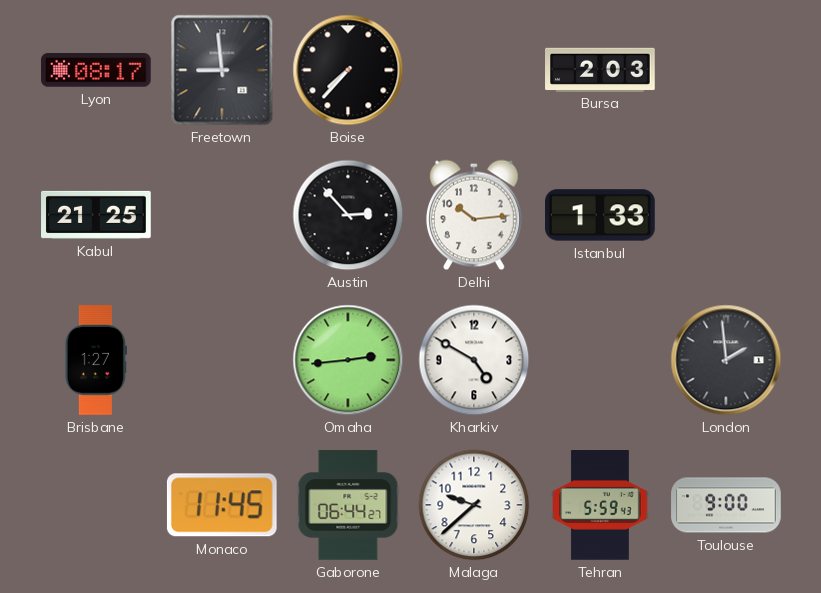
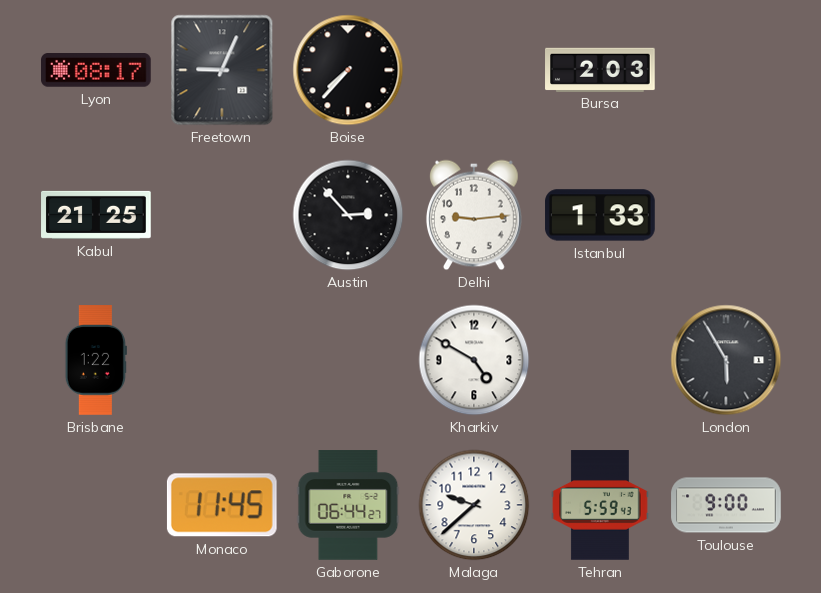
Freetown: 8:59 -> 9:04 (222, 70)
Delhi: 10:14 -> 9:14 (474, 215)
Brisbane: 1:27 -> 1:22 (96, 360)
Omaha: 2:44 -> none (348, 360)
London: 1:59 -> 5:55 (726, 360)
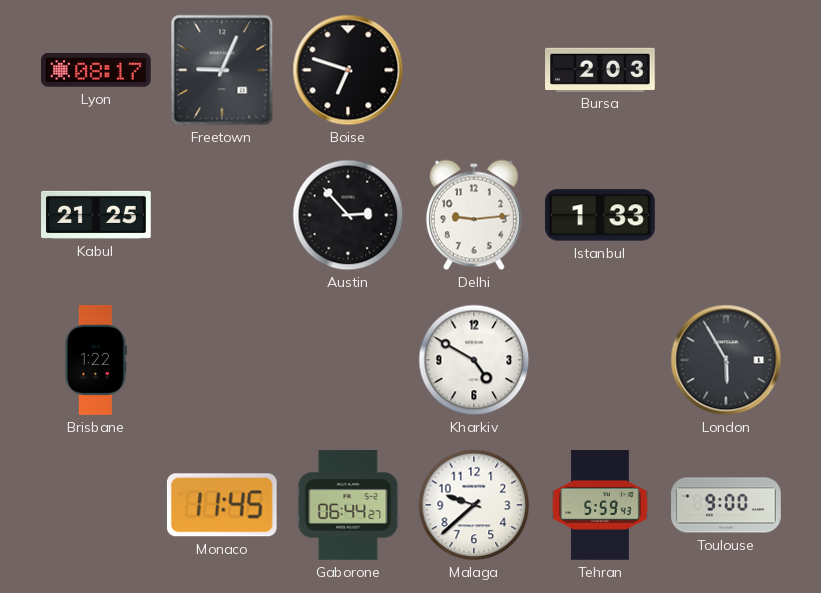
Boise: 7:37 -> 6:48 (348, 70)
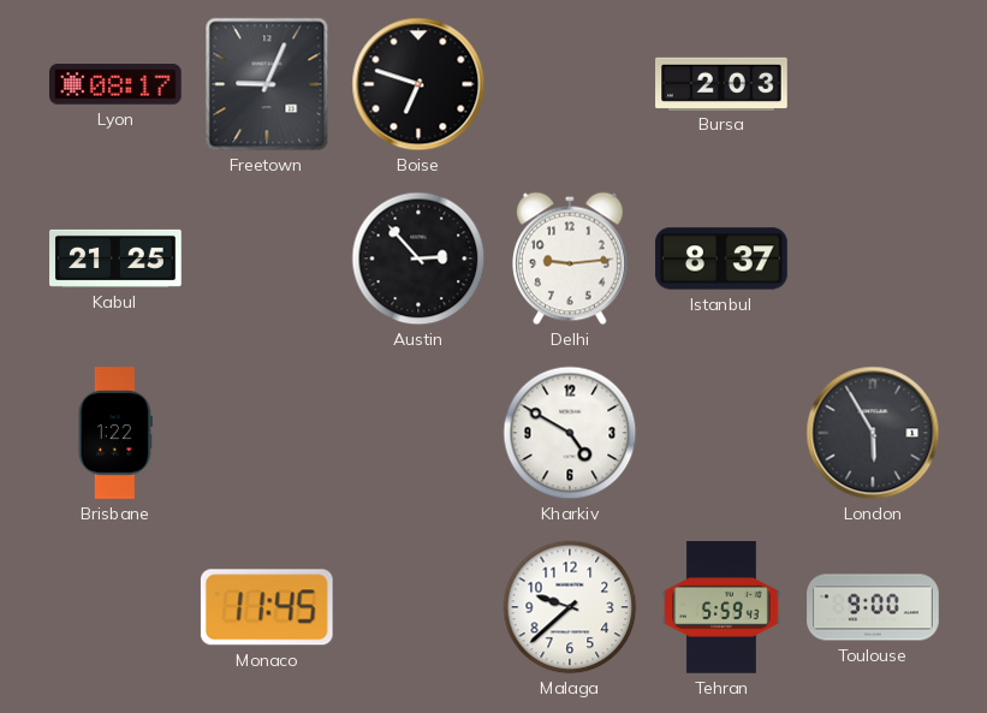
Istanbul: 1:33 -> 8:37 (721, 259)
Gaborone: 06:44 -> none (348, 505)
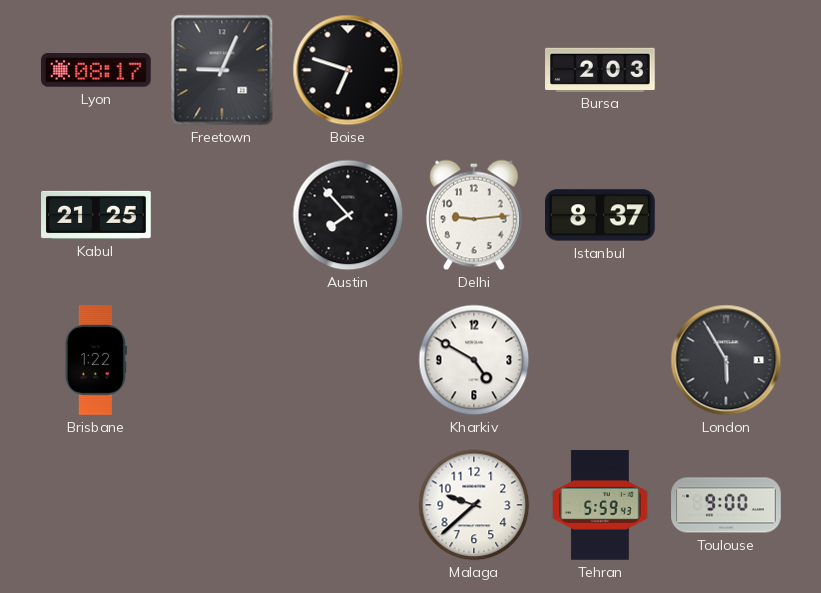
Austin: 2:53 -> 7:53 (348, 215)
Monaco: 11:45 -> none (267, 607)
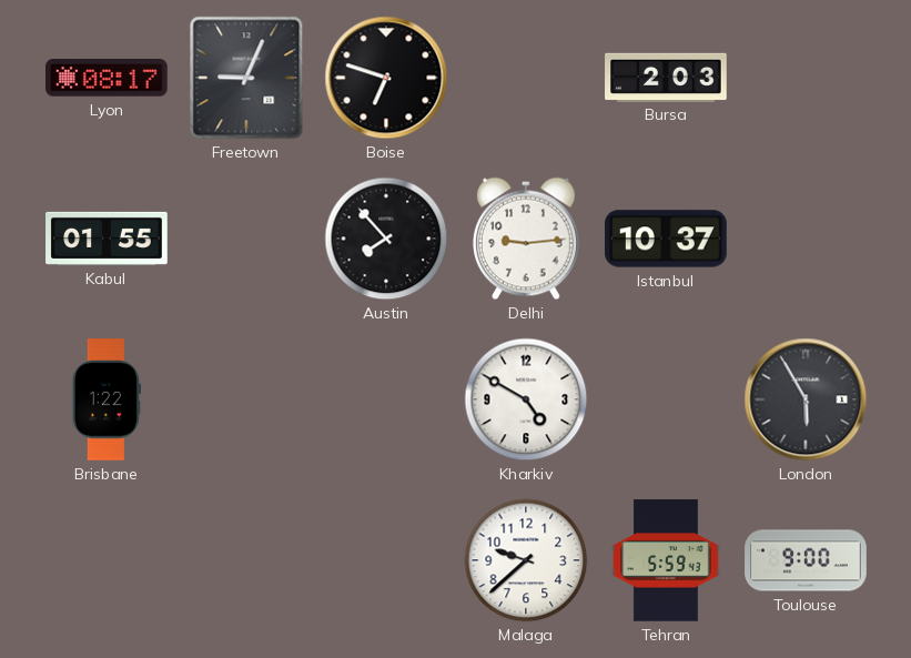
Kabul: 21:25 -> 01:55 (107, 239)
Istanbul: 8:37 -> 10:37 (666, 239)
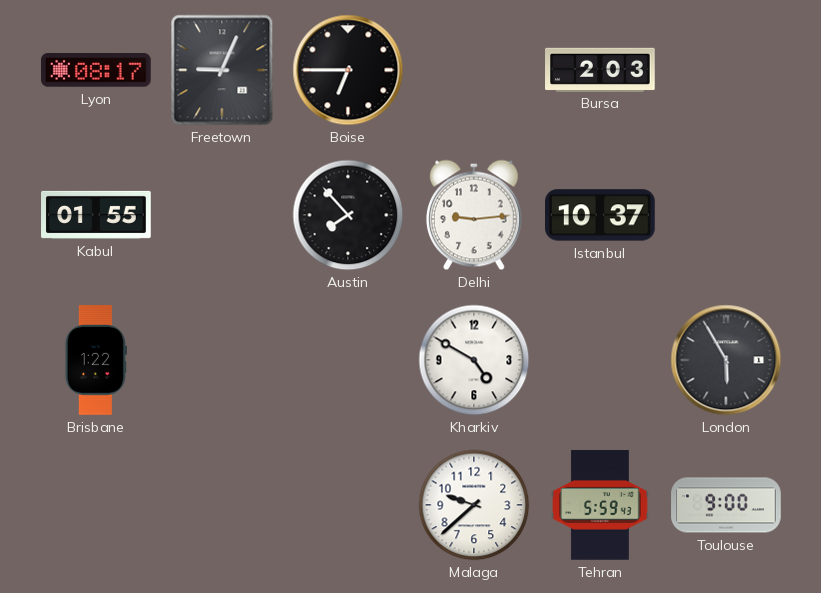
Boise: 6:48 -> 6:45 (348, 70)
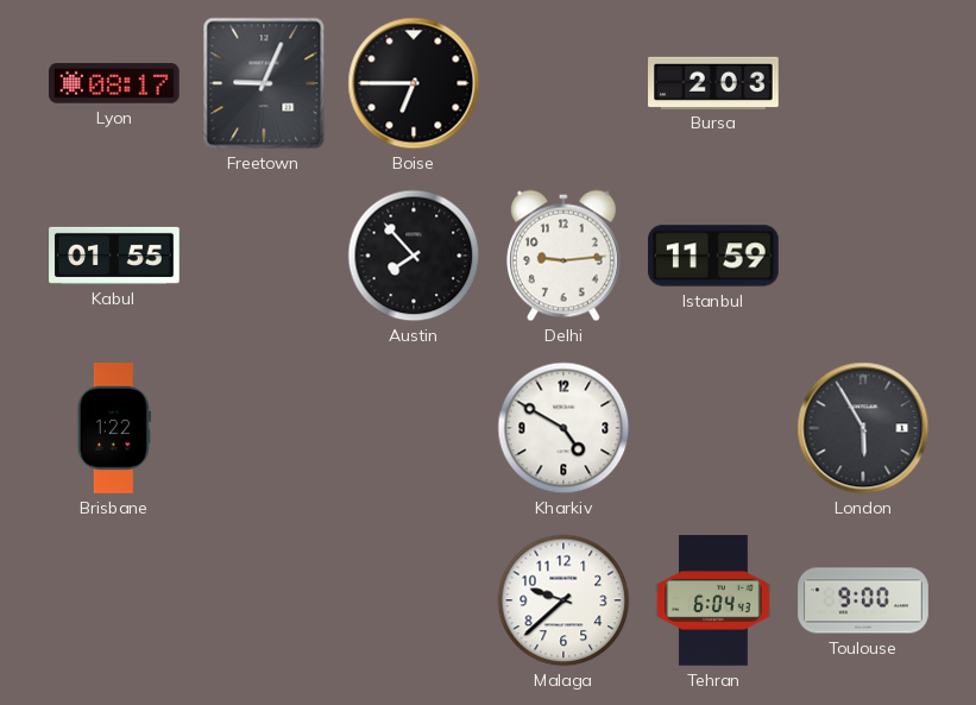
Istanbul: 10:37 -> 11:59 (713, 256)
Tehran: 5:59 -> 6:04 (713, 600)
